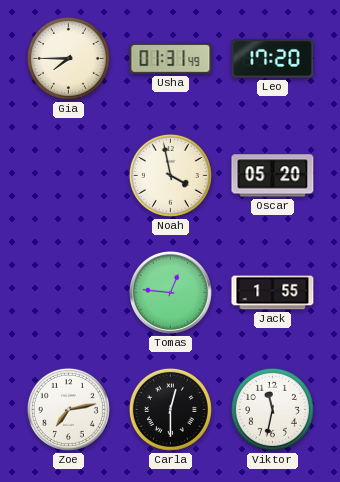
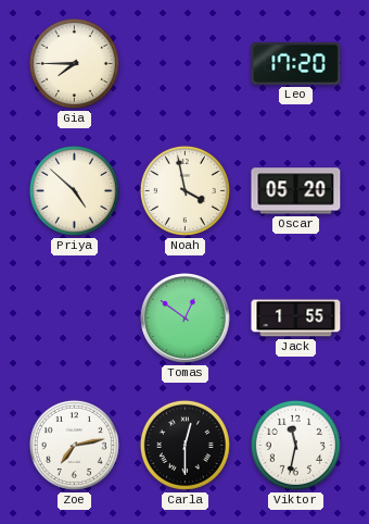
Usha: 01:31 -> none (171, 59)
Priya: none -> 4:52 (74, 190)
Tomas: 12:46 -> 12:51 (186, 319)
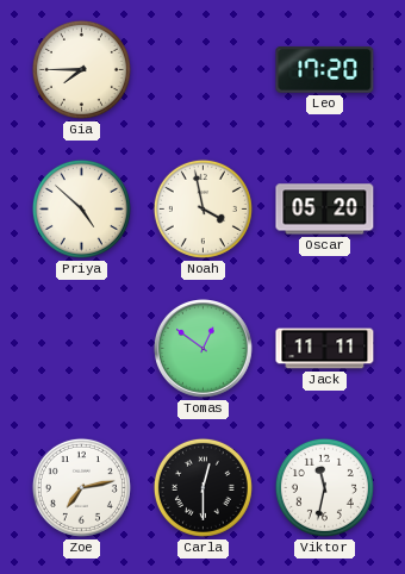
Jack: 1:55 -> 11:11 (325, 349)
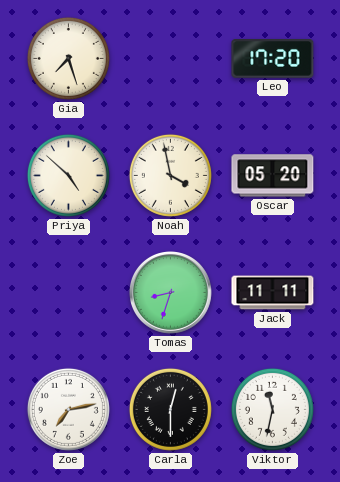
Gia: 7:45 -> 7:27 (68, 58)
Tomas: 12:51 -> 8:33 (171, 293)
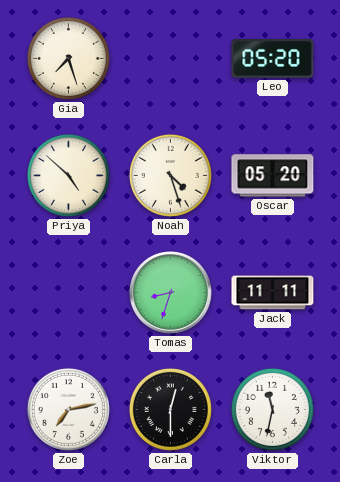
Leo: 17:20 -> 05:20 (273, 59)
Noah: 3:58 -> 4:27 (170, 175)
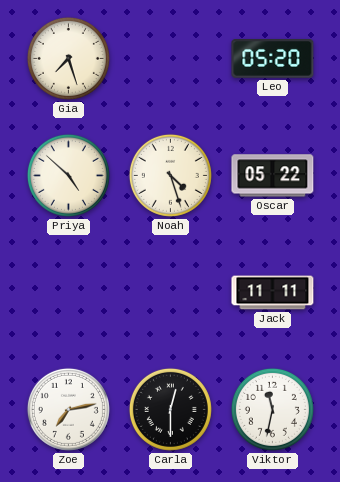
Oscar: 05:20 -> 05:22 (273, 176)
Tomas: 8:33 -> none (171, 293)
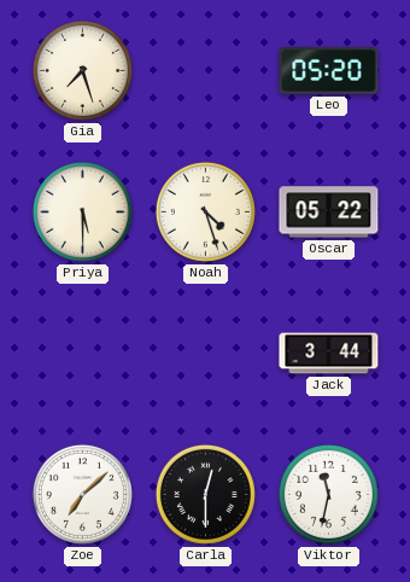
Priya: 4:52 -> 5:30 (82, 211)
Jack: 11:11 -> 3:44 (329, 354)
Zoe: 7:13 -> 7:08 (82, 494)
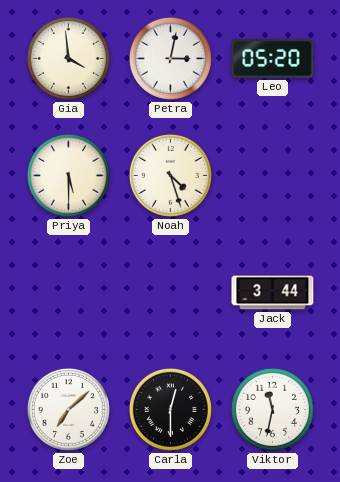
Gia: 7:27 -> 3:59 (68, 58)
Petra: none -> 3:02 (170, 58)
Oscar: 05:22 -> none (329, 213)
